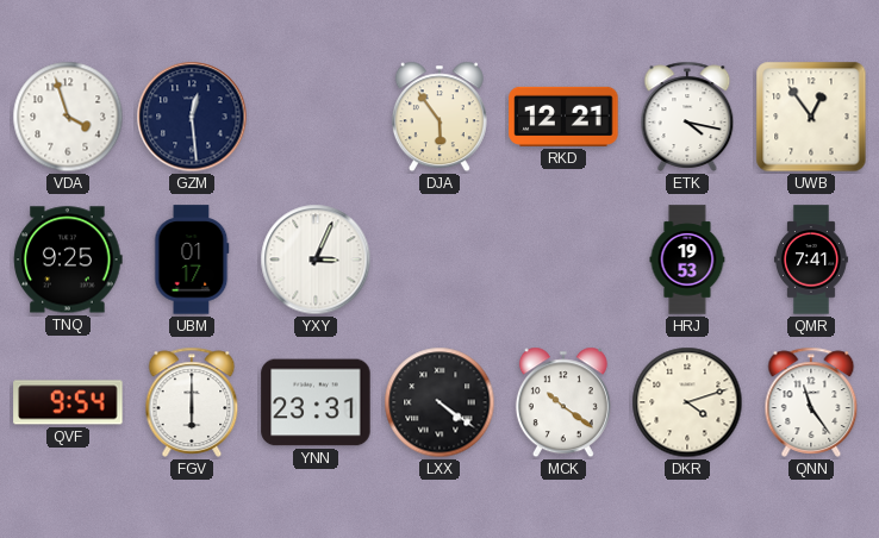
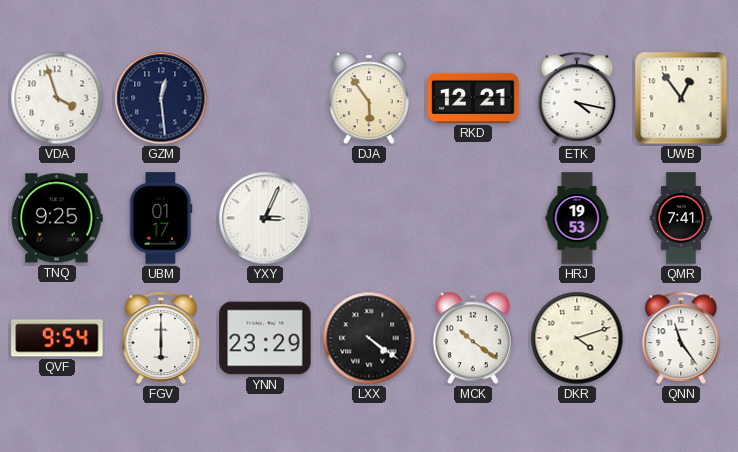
YNN: 23:31 -> 23:29 (265, 338)
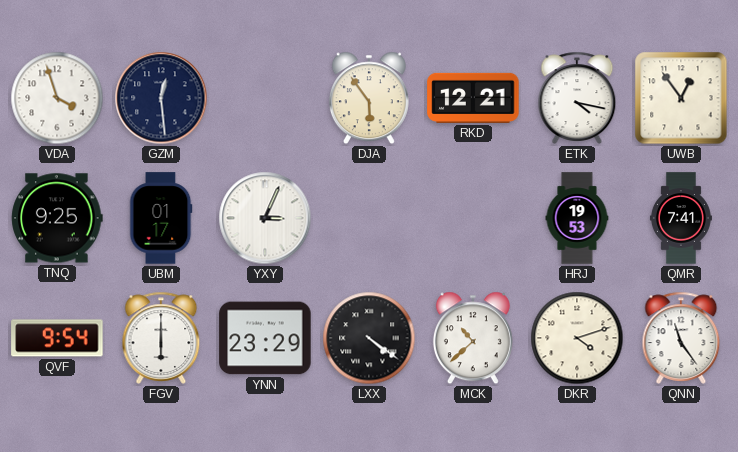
MCK: 10:21 -> 10:38 (473, 338)
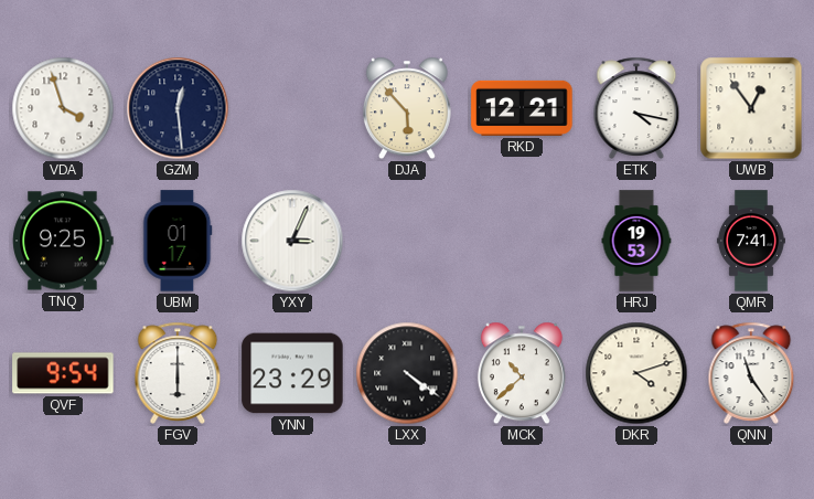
DJA: 5:54 -> 5:53 (407, 108)
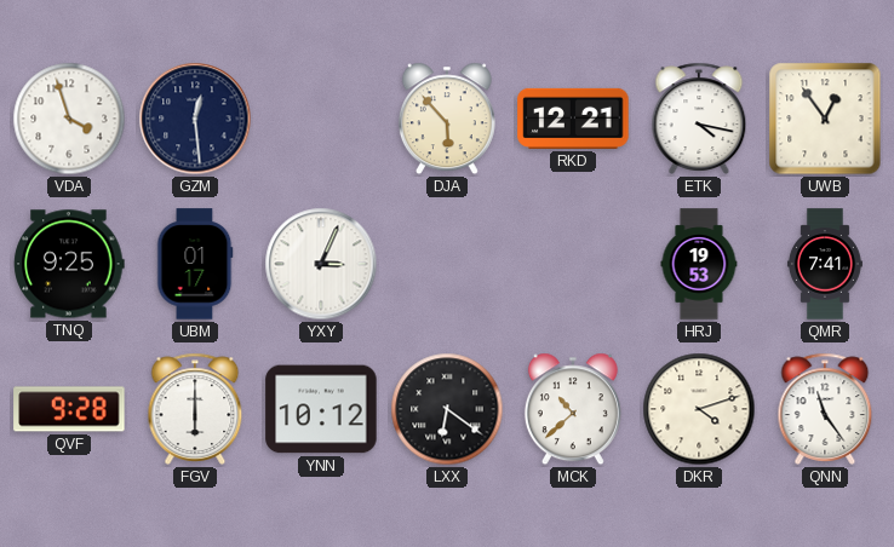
QVF: 9:54 -> 9:28 (69, 409)
YNN: 23:29 -> 10:12 (321, 409)
LXX: 4:21 -> 6:21 (447, 409)
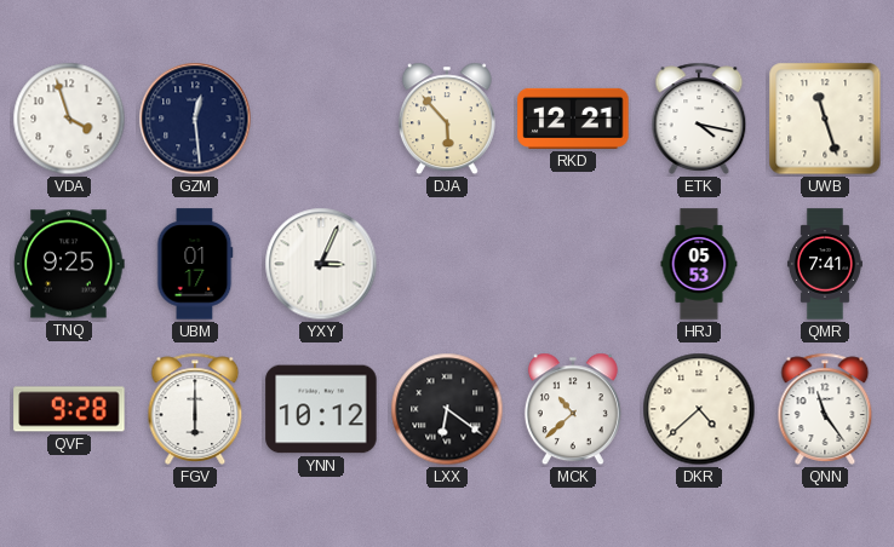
UWB: 12:54 -> 11:27 (825, 119)
HRJ: 19:53 -> 05:53 (699, 264)
DKR: 4:12 -> 4:38 (699, 409)
